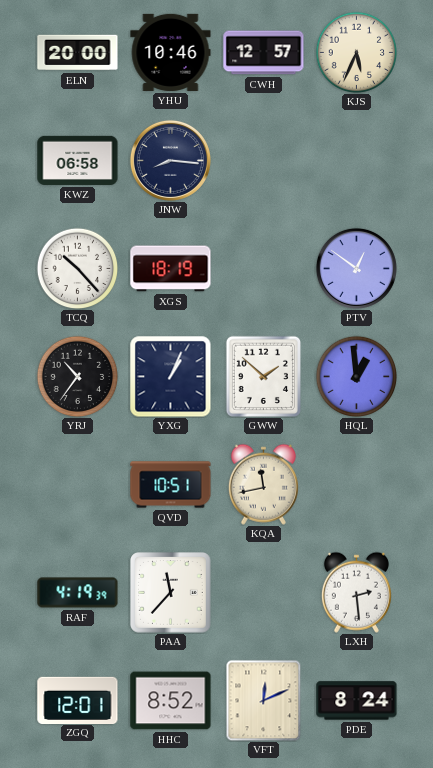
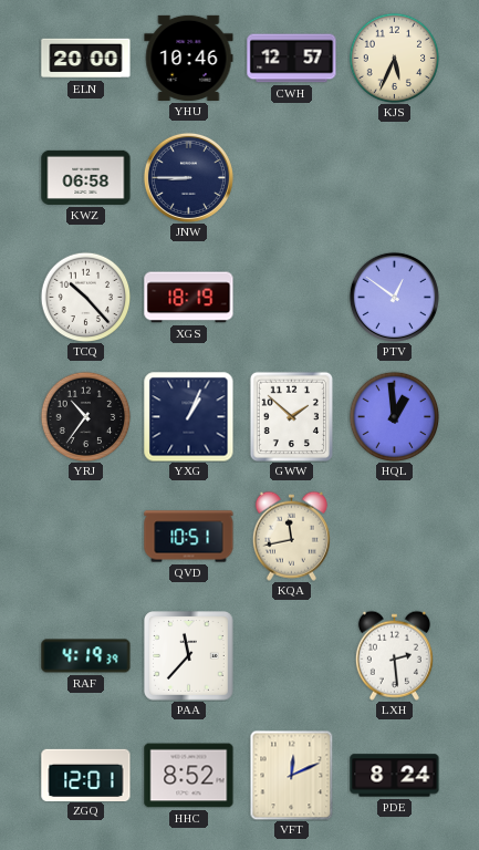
JNW: 8:16 -> 8:45 (188, 177)
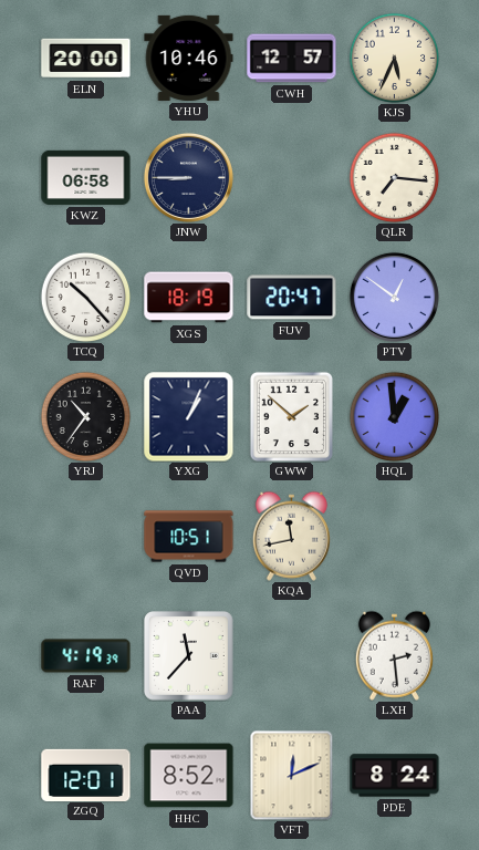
QLR: none -> 7:16 (394, 177)
FUV: none -> 20:47 (292, 298)
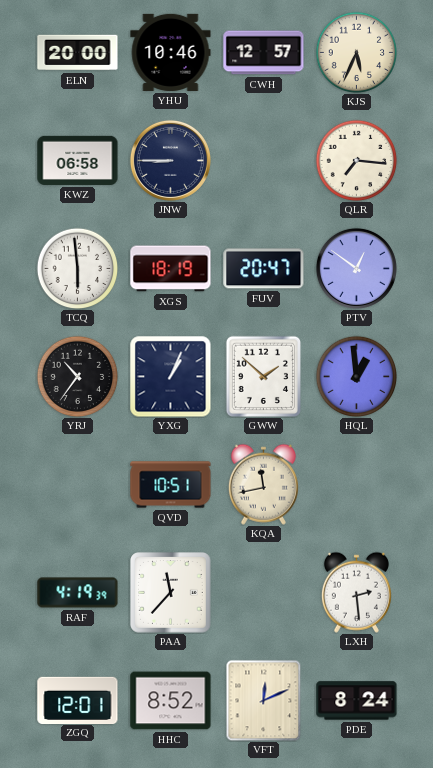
TCQ: 10:23 -> 5:59 (77, 268)
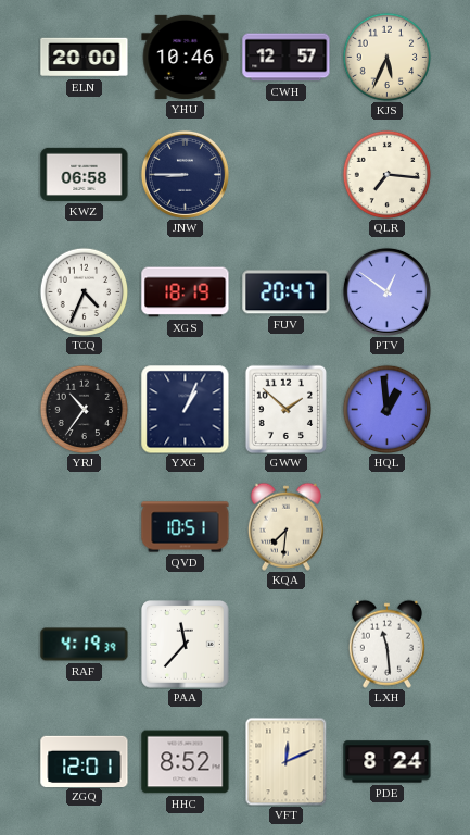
TCQ: 5:59 -> 4:34 (84, 291)
KQA: 11:43 -> 7:31 (285, 526)
LXH: 2:29 -> 11:29 (386, 644)
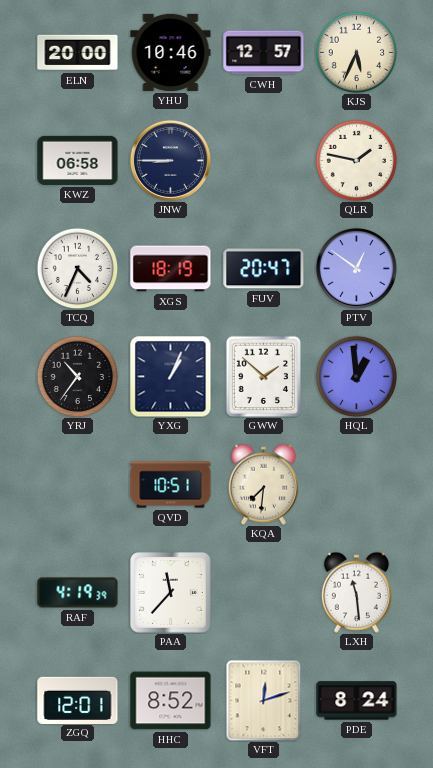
QLR: 7:16 -> 1:47 (356, 160)
VFT: 12:11 -> 12:12 (264, 700)
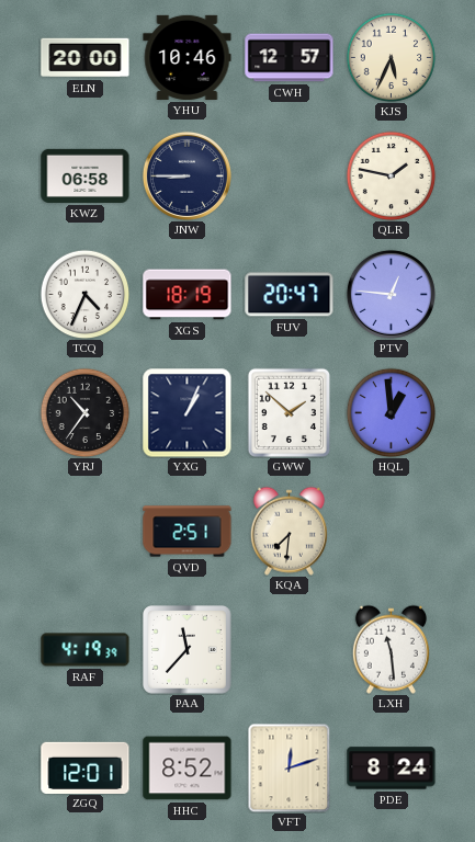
PTV: 12:51 -> 12:46 (391, 294)
QVD: 10:51 -> 2:51 (188, 532)
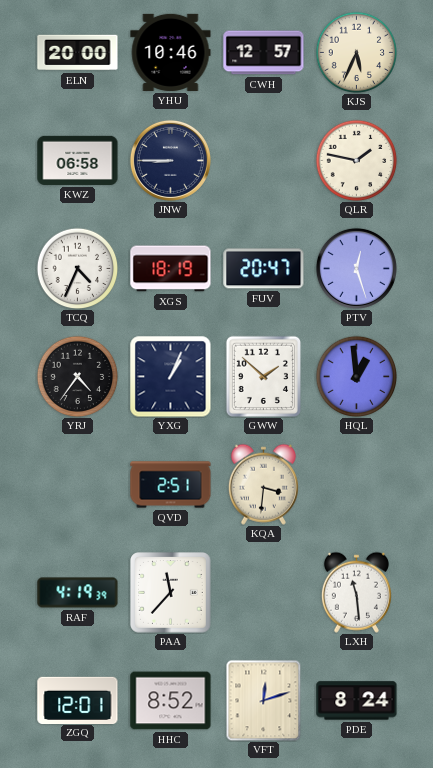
PTV: 12:46 -> 12:27 (356, 268)
YRJ: 10:36 -> 4:36 (77, 376)
KQA: 7:31 -> 3:31 (263, 484)
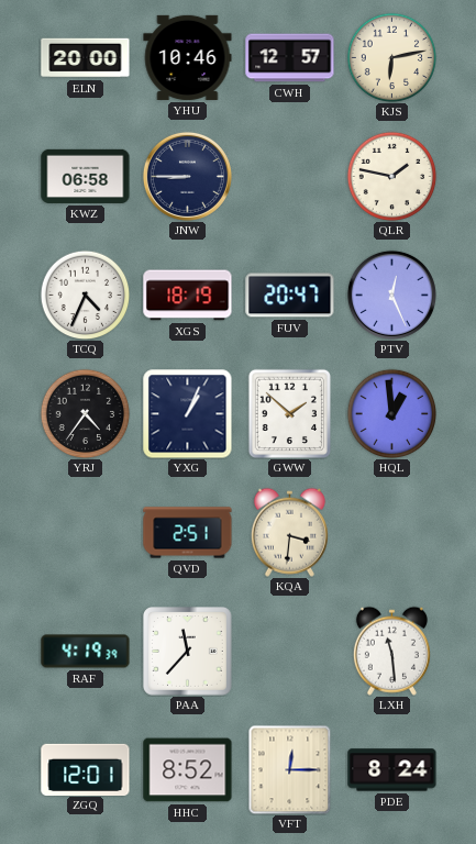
KJS: 5:34 -> 6:13 (391, 57)
PTV: 12:27 -> 12:26 (391, 295)
VFT: 12:12 -> 12:15 (290, 769)
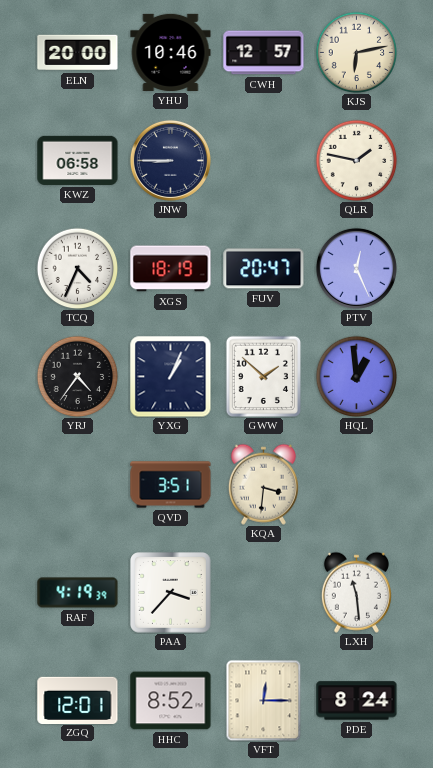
QVD: 2:51 -> 3:51 (171, 485)
PAA: 11:37 -> 3:37 (171, 593)
